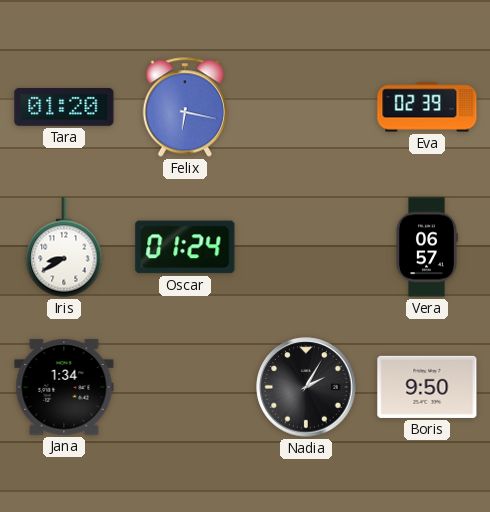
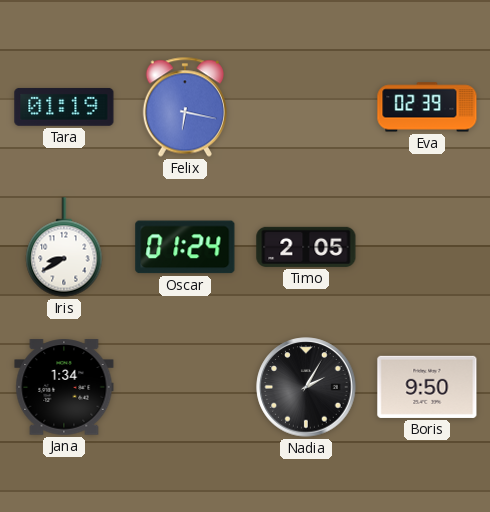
Tara: 01:20 -> 01:19 (64, 107)
Timo: none -> 2:05 (306, 247)
Vera: 06:57 -> none (427, 247)
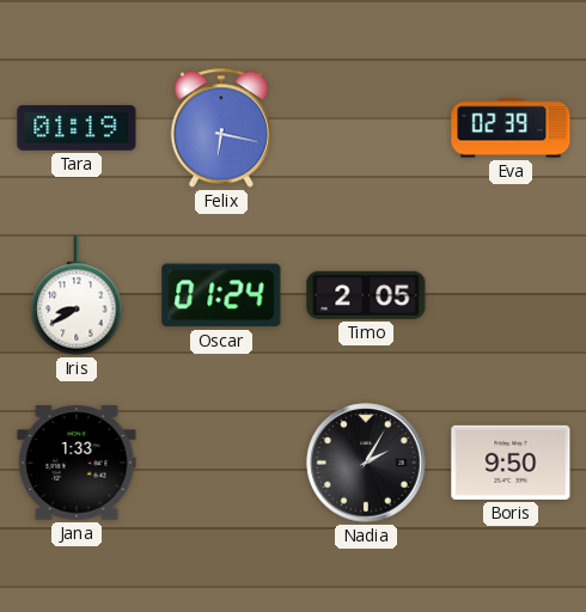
Jana: 1:34 -> 1:33 (77, 463)
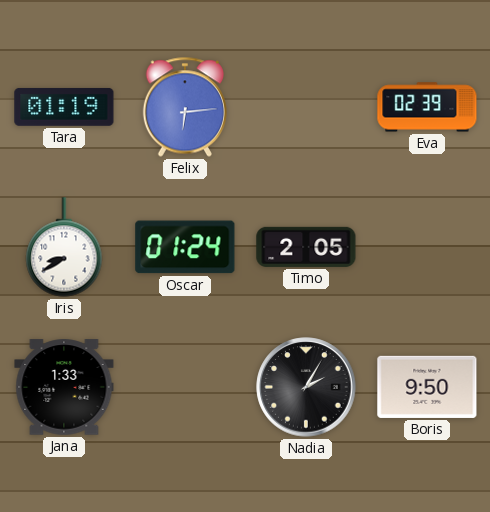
Felix: 6:17 -> 6:14 (184, 107)
